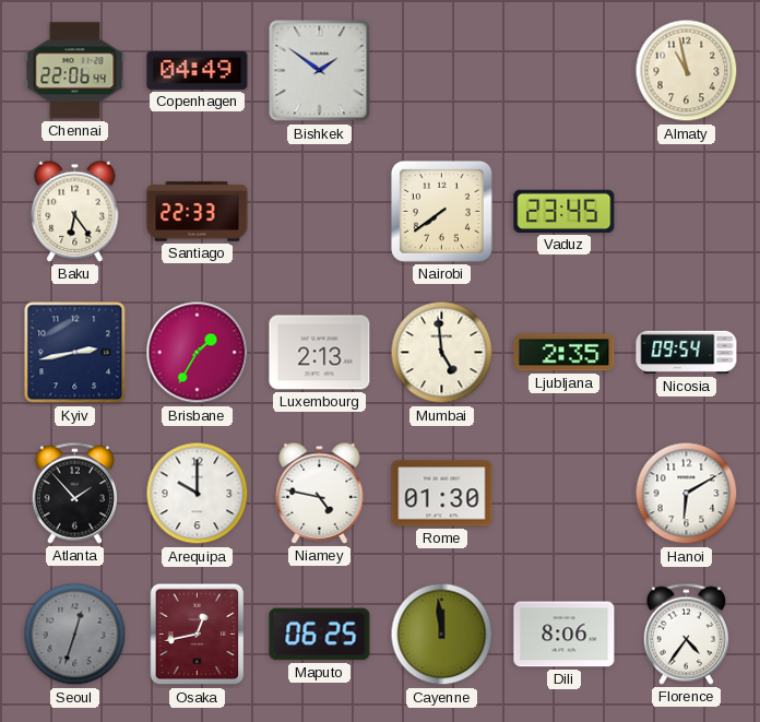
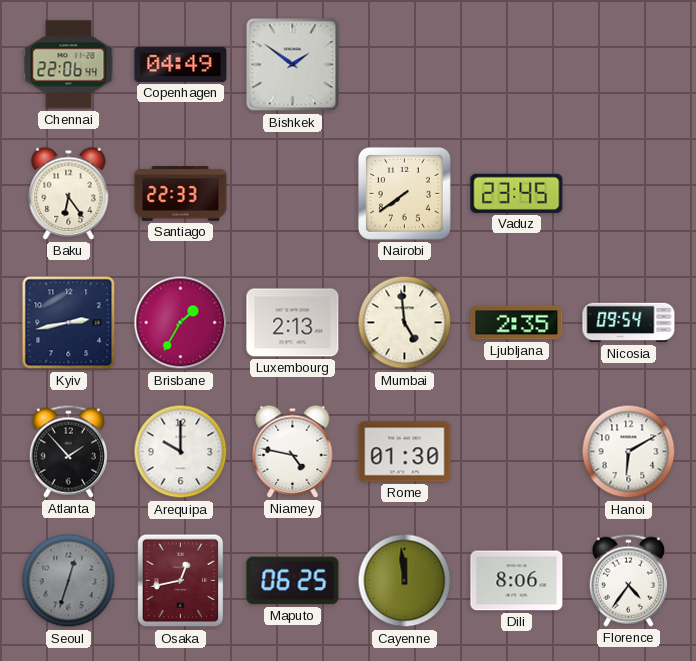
Almaty: 10:58 -> none (687, 71)
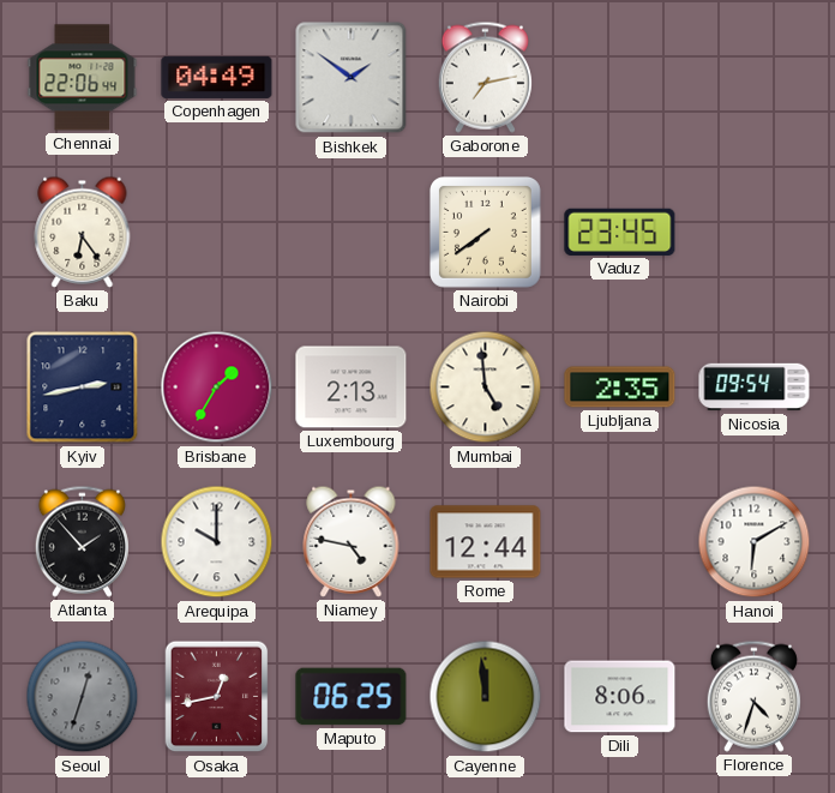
Gaborone: none -> 7:13 (485, 77)
Santiago: 22:33 -> none (181, 194)
Rome: 01:30 -> 12:44 (486, 542)
Florence: 4:36 -> 4:33 (753, 696)
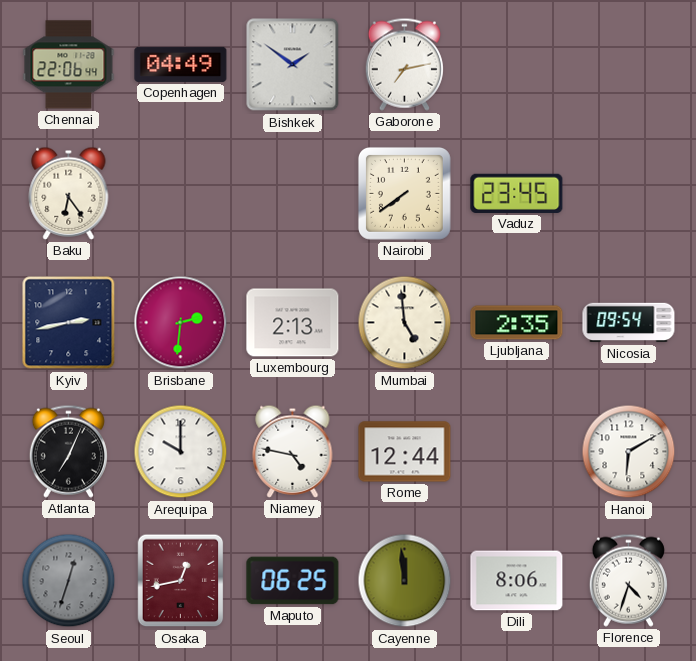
Brisbane: 1:35 -> 2:31 (181, 323)
Atlanta: 1:53 -> 7:04 (68, 451)
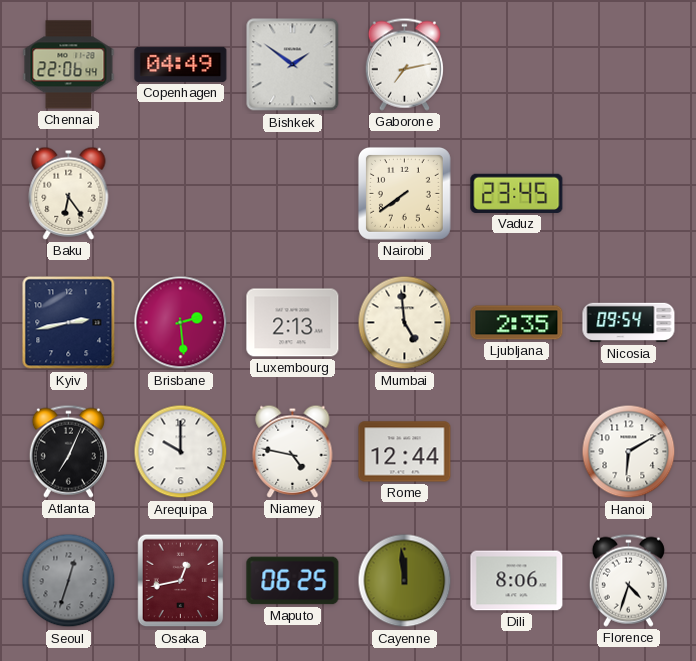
Brisbane: 2:31 -> 2:29 (181, 323)
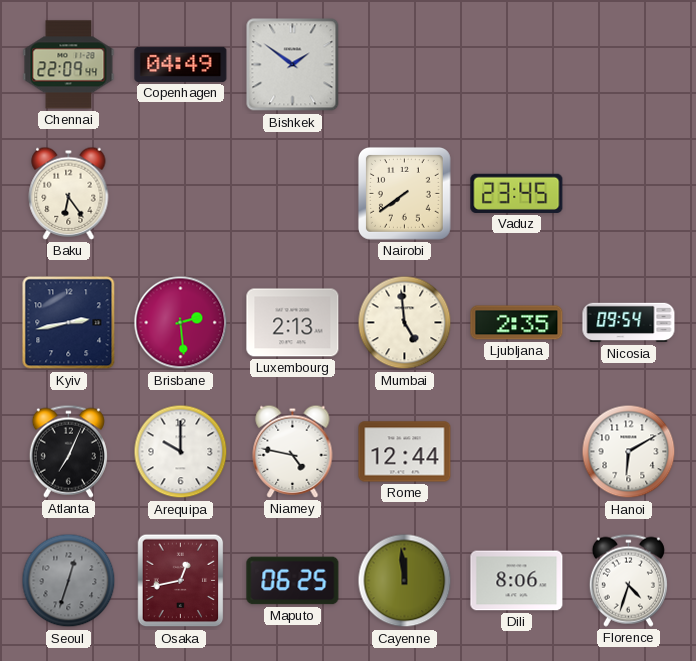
Chennai: 22:06 -> 22:09 (69, 65)
Gaborone: 7:13 -> none (404, 64)
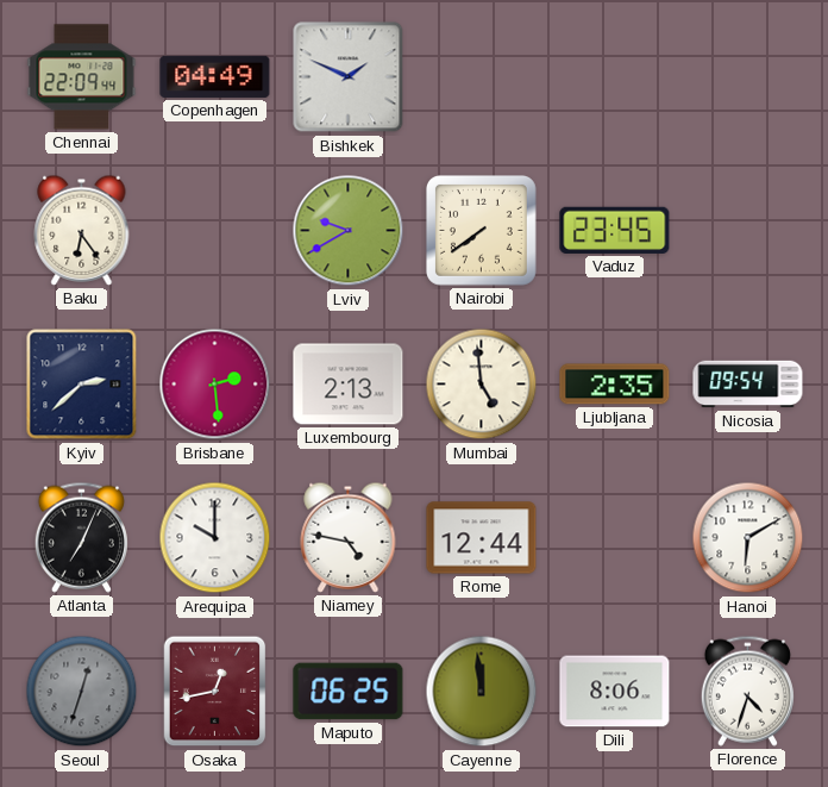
Bishkek: 1:51 -> 1:49 (349, 77)
Lviv: none -> 9:40 (349, 231)
Kyiv: 2:43 -> 2:38 (82, 385)
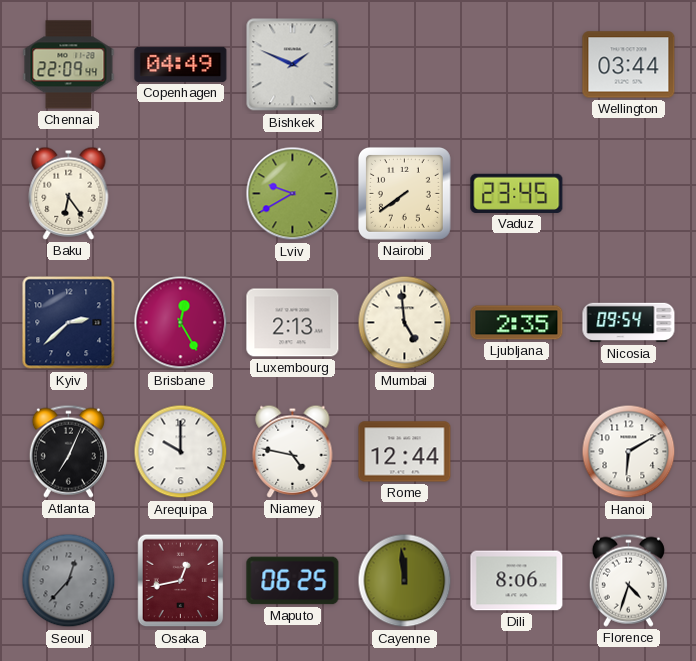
Wellington: none -> 03:44 (629, 65)
Brisbane: 2:29 -> 12:25 (181, 323)
Seoul: 12:33 -> 12:37 (69, 581)
